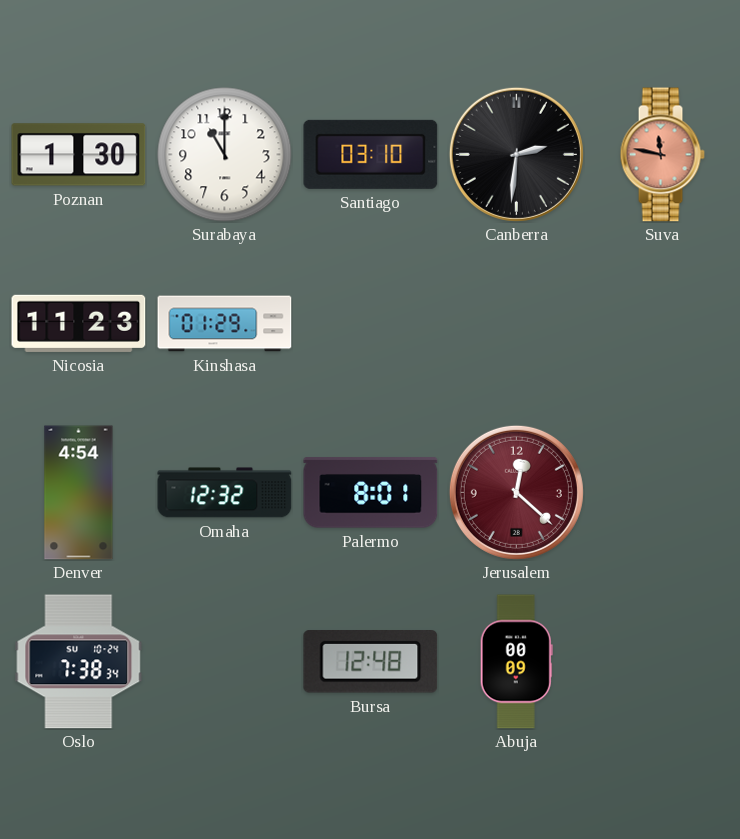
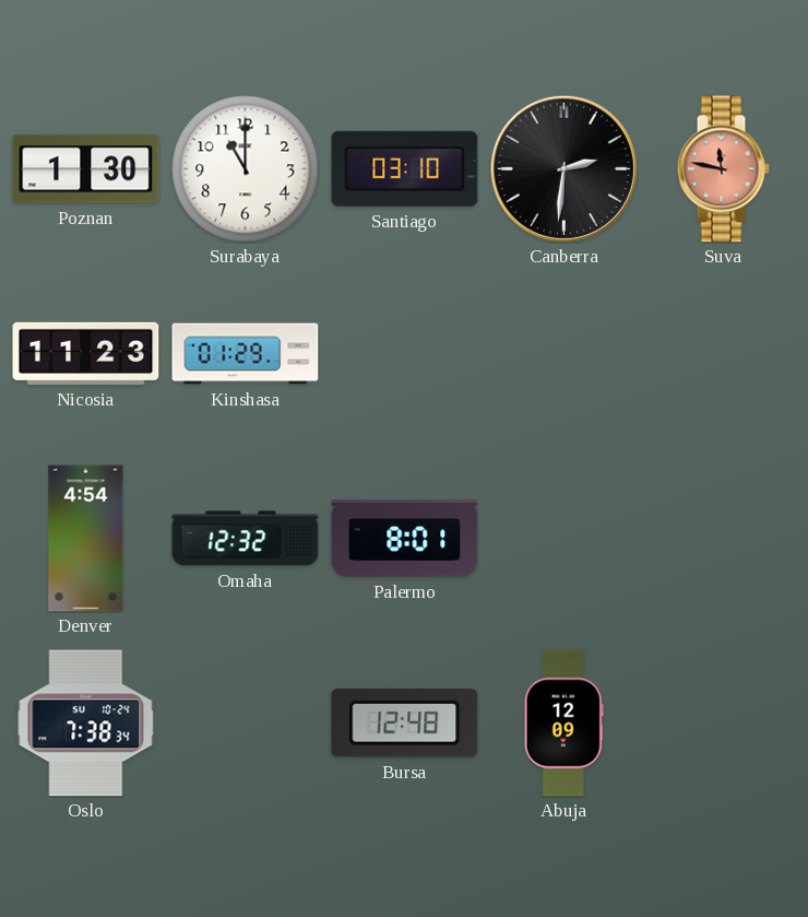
Jerusalem: 12:22 -> none (516, 492)
Abuja: 00:09 -> 12:09 (563, 724)
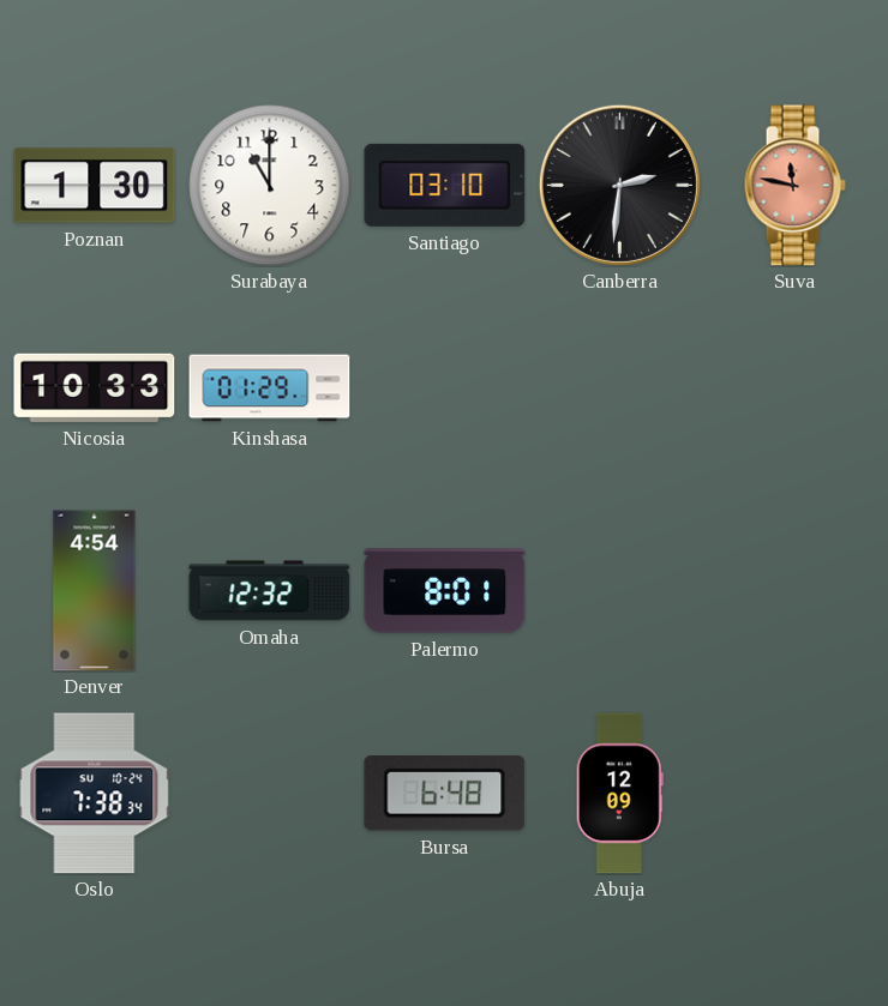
Nicosia: 11:23 -> 10:33 (95, 387)
Bursa: 12:48 -> 6:48 (445, 794)
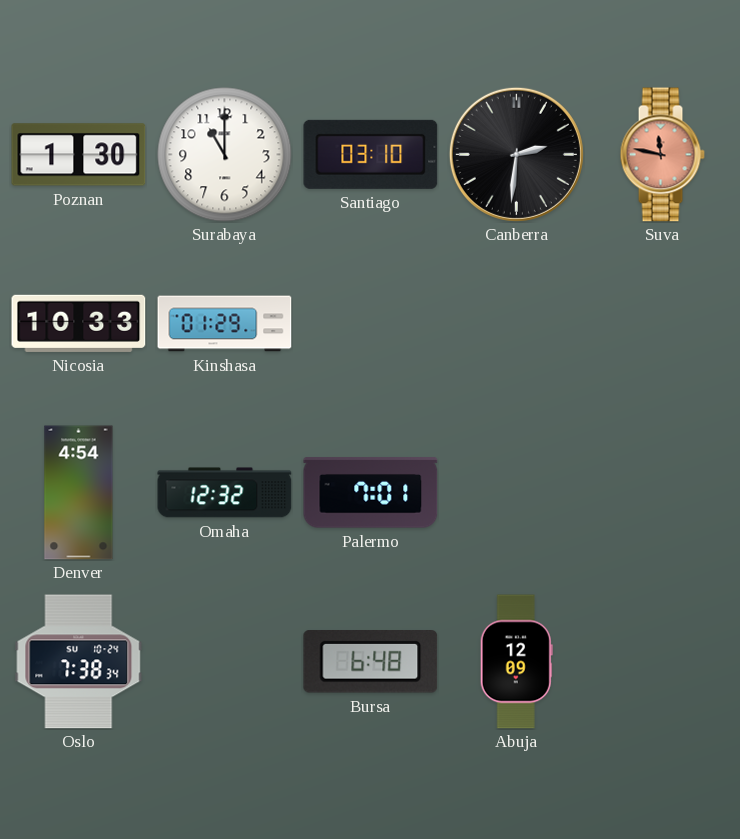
Palermo: 8:01 -> 7:01 (371, 493)
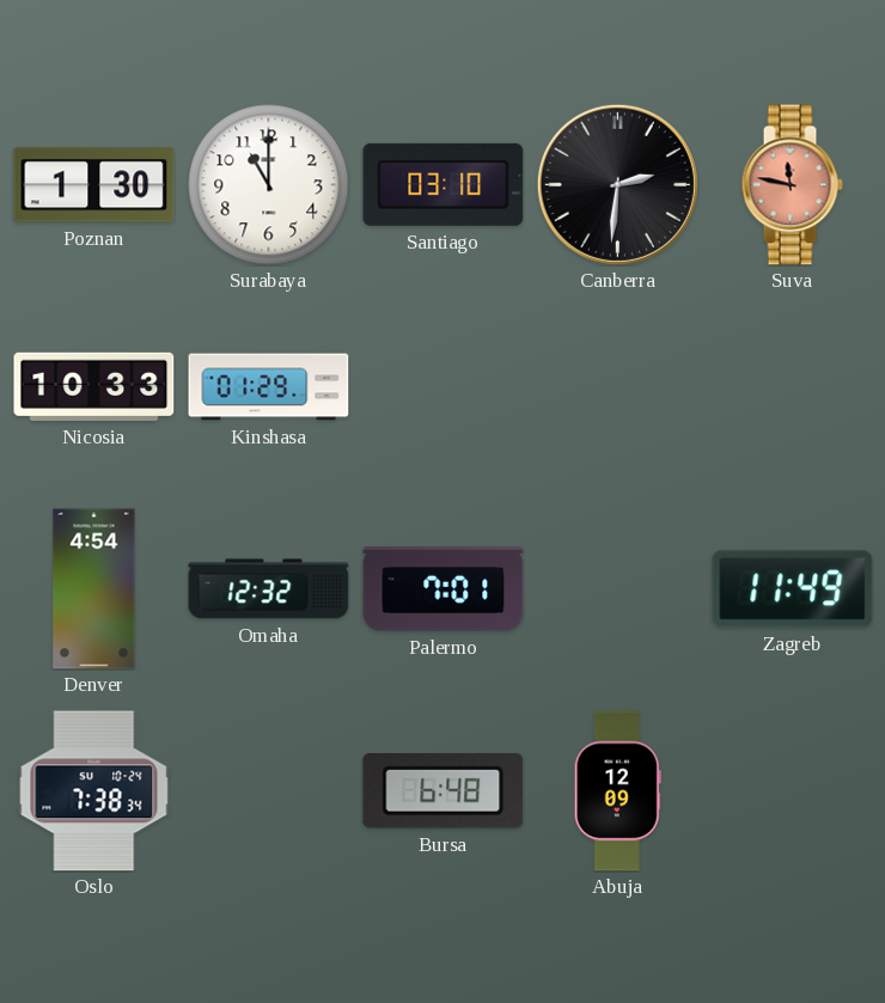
Zagreb: none -> 11:49 (793, 589)
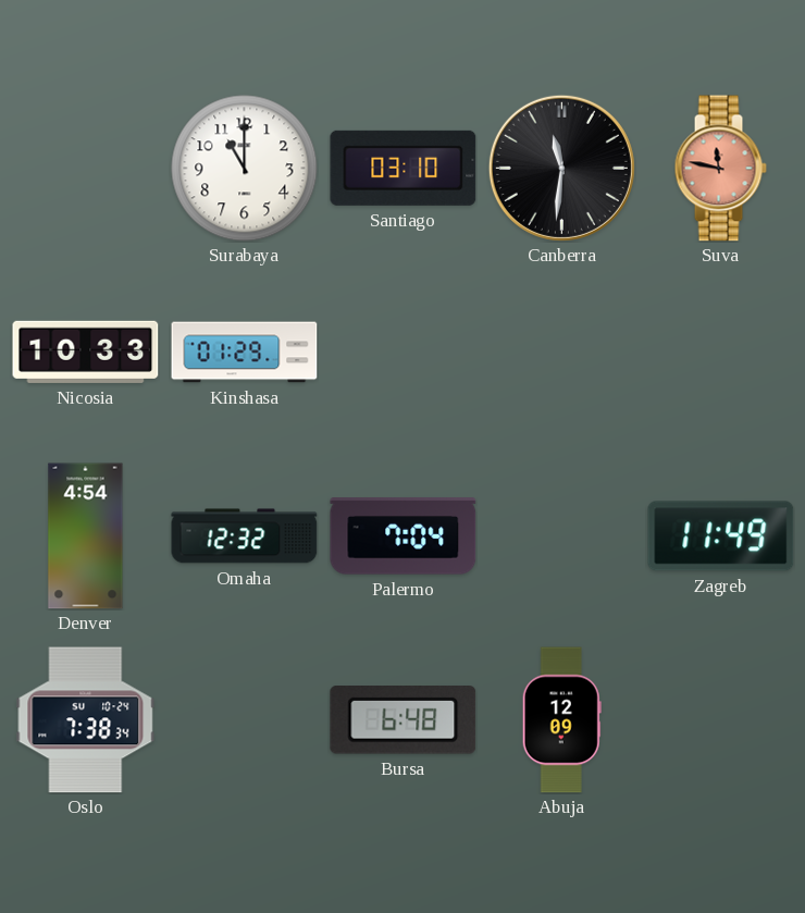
Poznan: 1:30 -> none (94, 185)
Canberra: 2:31 -> 11:31 (561, 168)
Palermo: 7:01 -> 7:04 (404, 536)
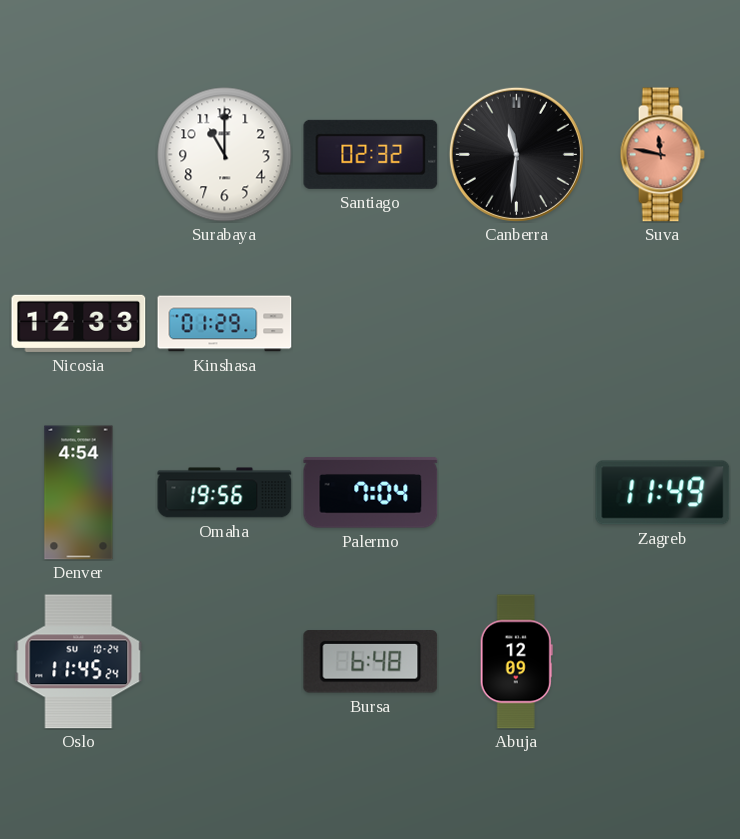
Santiago: 03:10 -> 02:32 (371, 154)
Nicosia: 10:33 -> 12:33 (79, 323)
Omaha: 12:32 -> 19:56 (225, 493)
Oslo: 7:38 -> 11:45 (79, 662)
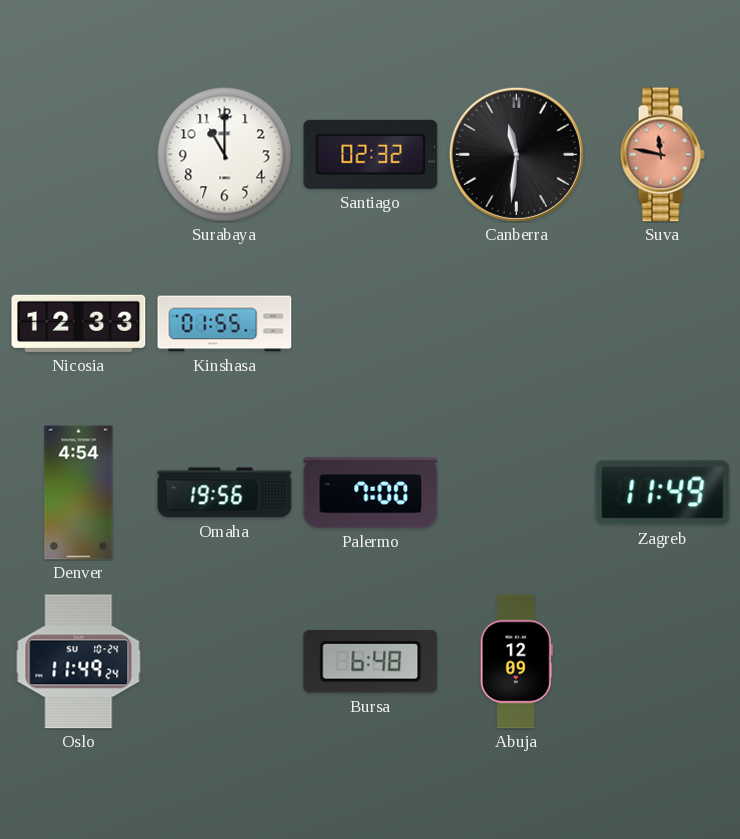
Kinshasa: 01:29 -> 01:55 (225, 324)
Palermo: 7:04 -> 7:00 (371, 493)
Oslo: 11:45 -> 11:49 (79, 662)
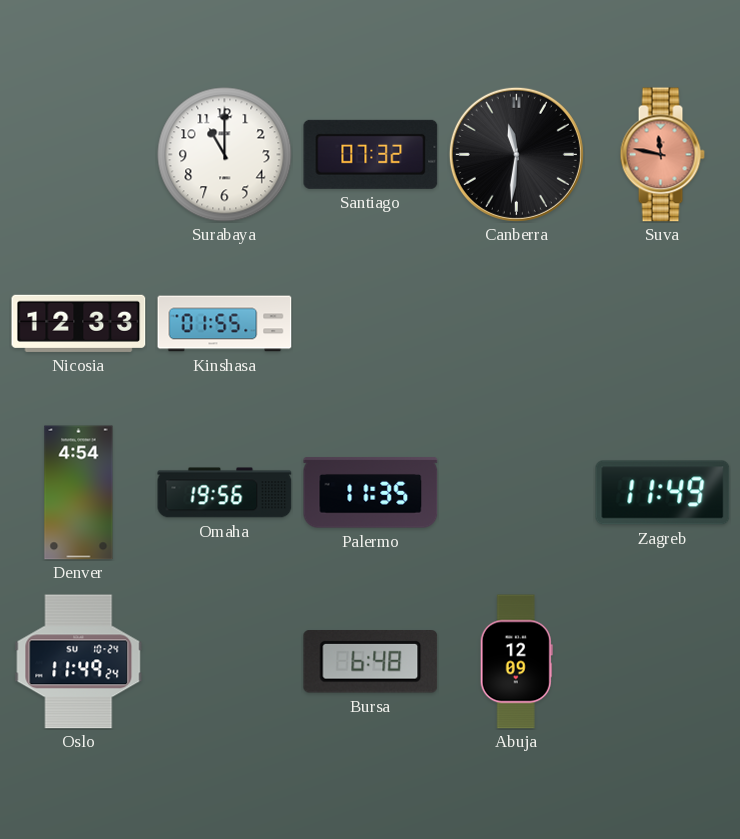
Santiago: 02:32 -> 07:32 (371, 154)
Palermo: 7:00 -> 11:35 (371, 493)
